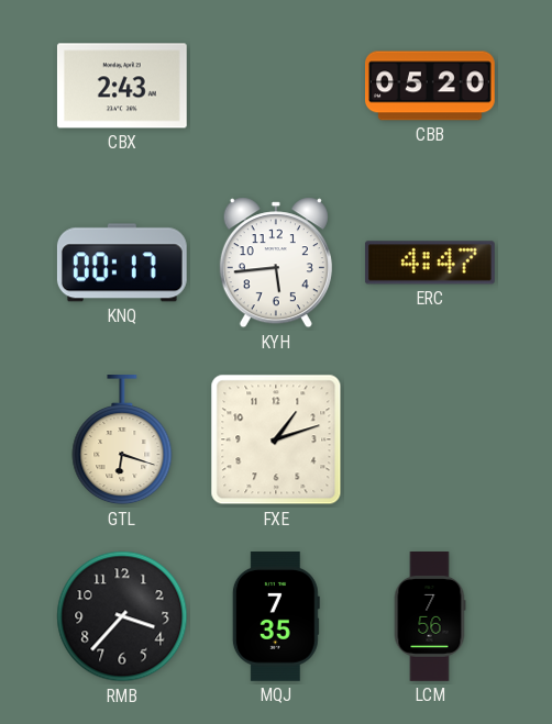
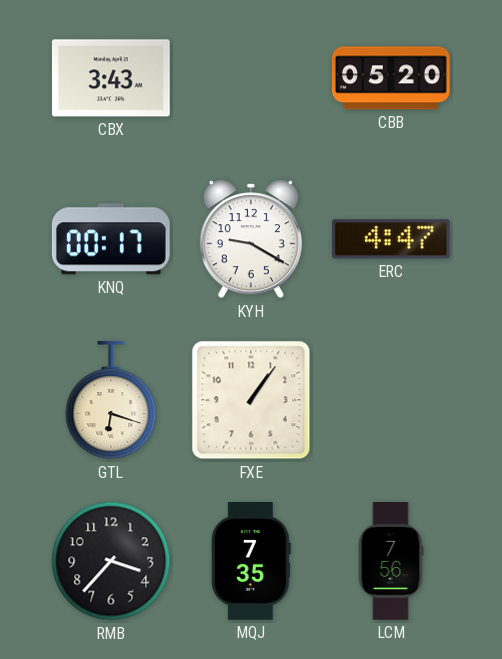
CBX: 2:43 -> 3:43 (111, 78)
KYH: 5:44 -> 9:20 (251, 239)
FXE: 1:12 -> 1:06 (251, 400)
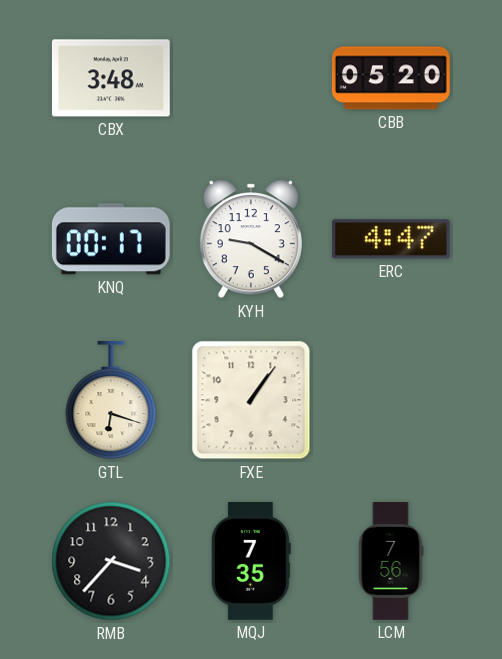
CBX: 3:43 -> 3:48 (111, 78)
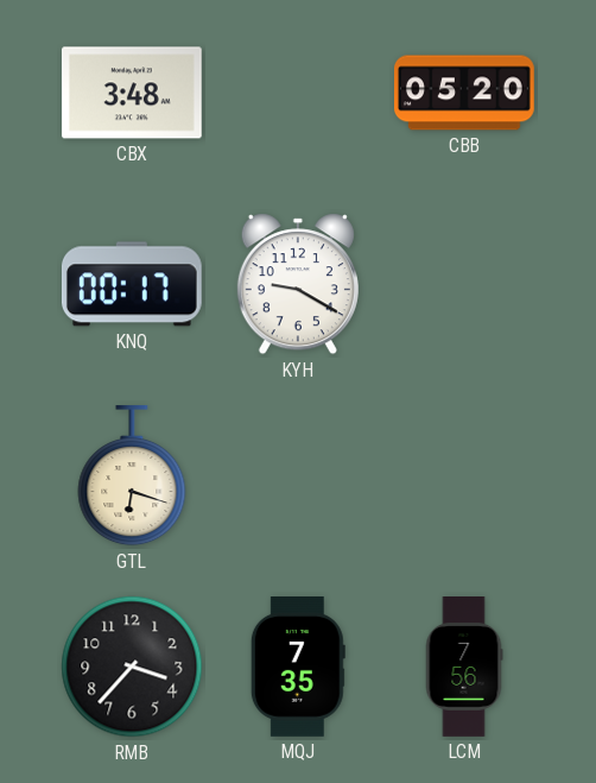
ERC: 4:47 -> none (391, 239)
FXE: 1:06 -> none (251, 400)
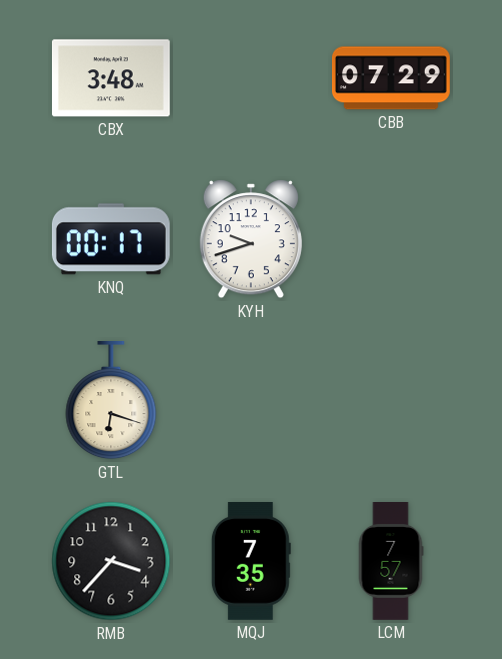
CBB: 05:20 -> 07:29 (392, 78)
KYH: 9:20 -> 9:42 (251, 239)
LCM: 7:56 -> 7:57 (391, 561)
